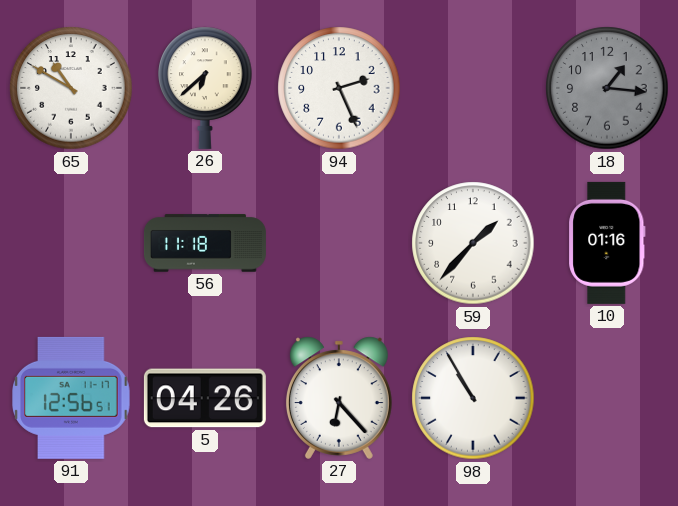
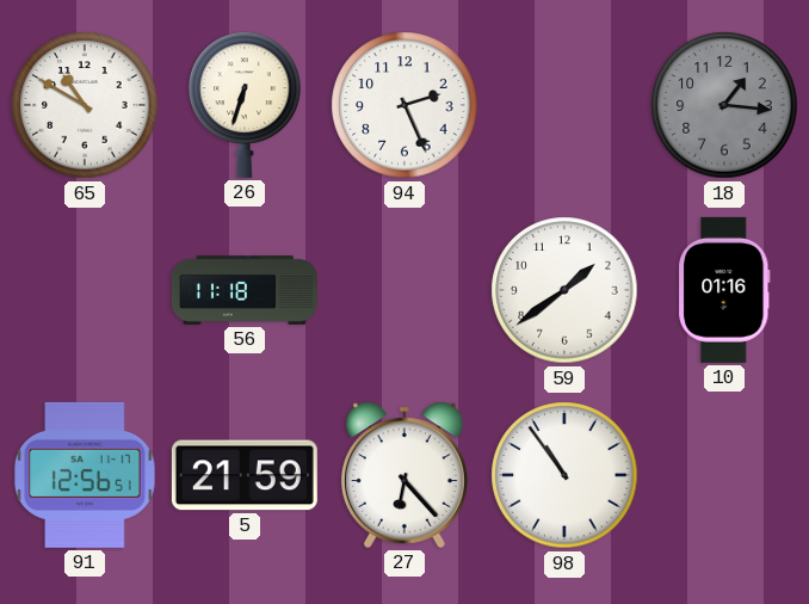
26: 6:38 -> 6:33 (245, 105)
59: 1:37 -> 1:39 (564, 290)
5: 04:26 -> 21:59 (245, 475)
98: 10:55 -> 10:54 (564, 475)
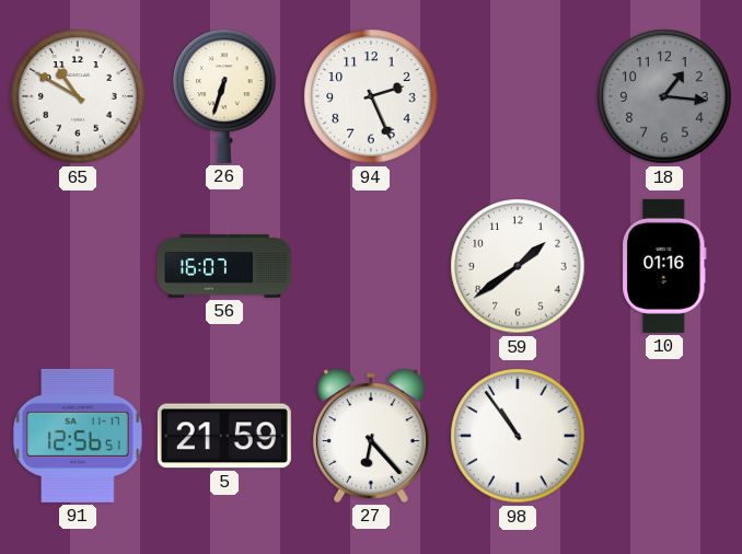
56: 11:18 -> 16:07 (224, 266)
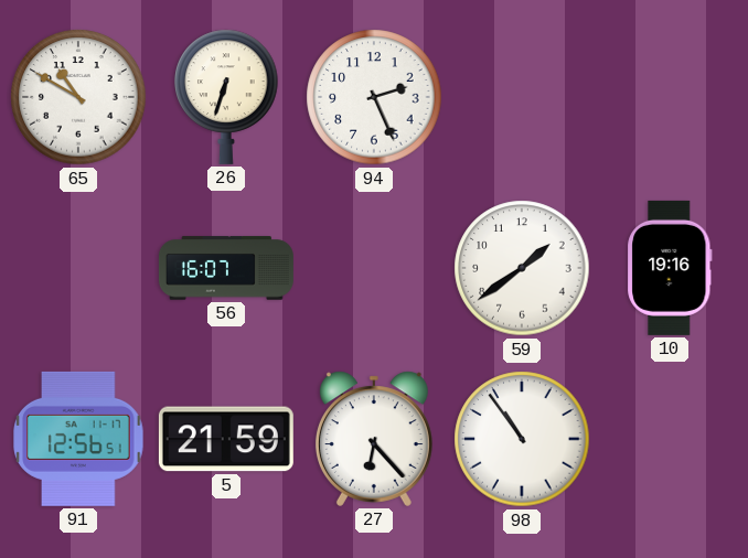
18: 1:16 -> none (664, 96)
10: 01:16 -> 19:16 (670, 268)
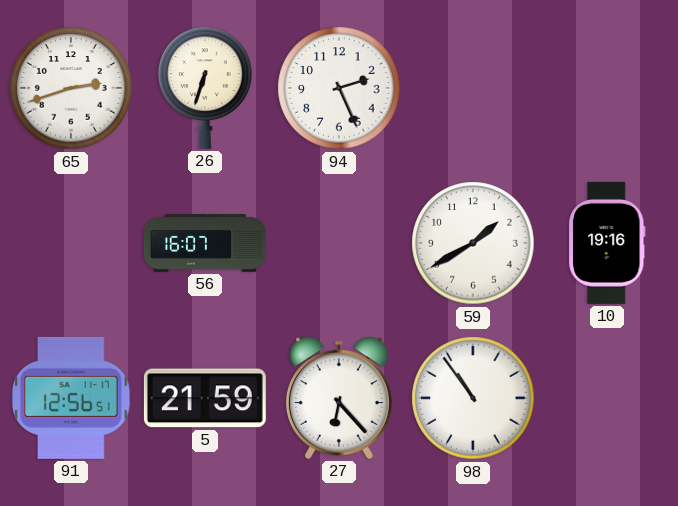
65: 10:50 -> 2:42 (71, 88)
59: 1:39 -> 1:40 (473, 243)
